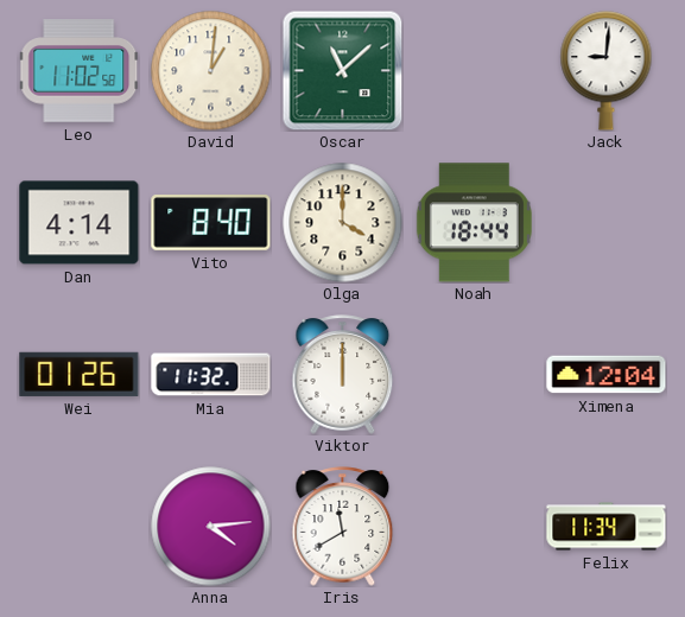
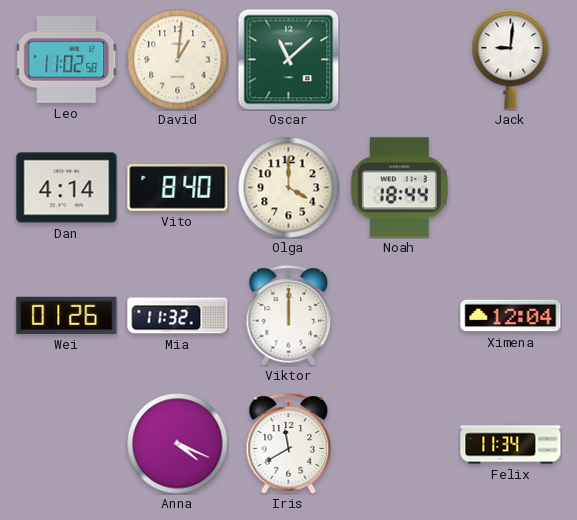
Anna: 4:14 -> 4:19 (178, 444)
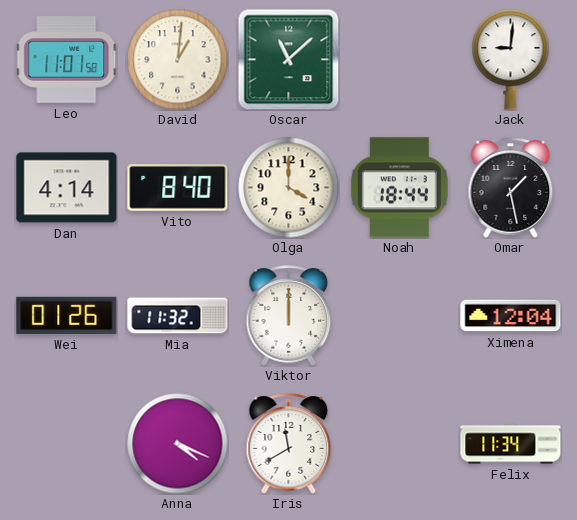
Leo: 11:02 -> 11:01 (66, 60)
Omar: none -> 1:28 (511, 188)
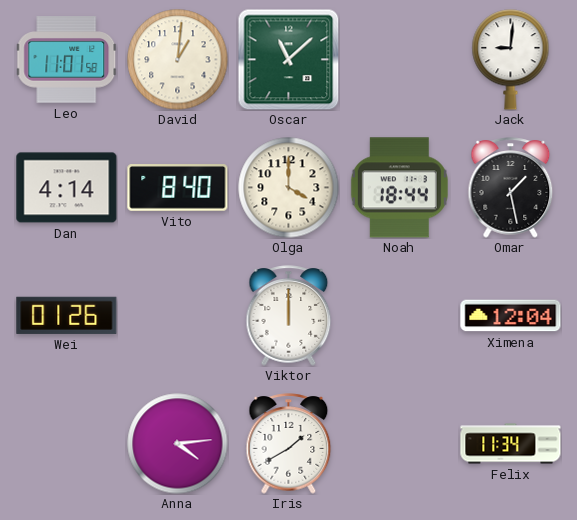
Mia: 11:32 -> none (178, 316)
Anna: 4:19 -> 4:14 (178, 444)
Iris: 11:40 -> 1:40 (289, 444)
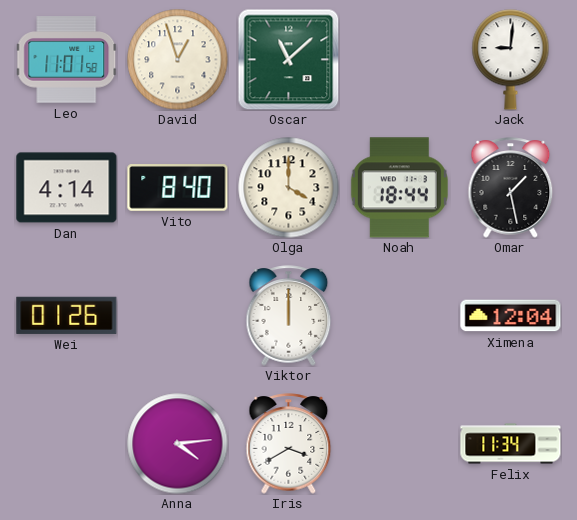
David: 1:01 -> 12:57 (178, 60)
Iris: 1:40 -> 3:40 (289, 444)
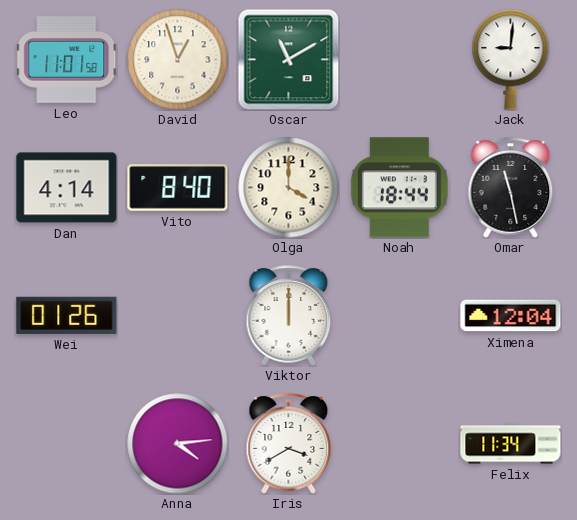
Oscar: 11:08 -> 11:10 (288, 59)
Omar: 1:28 -> 11:28 (511, 188)
